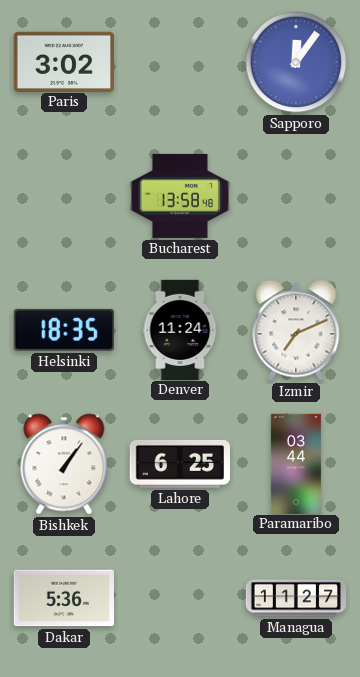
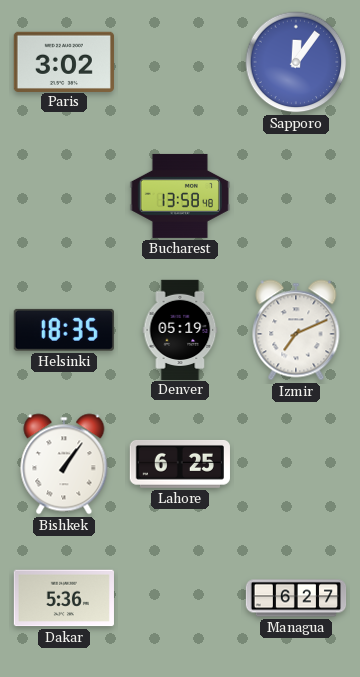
Denver: 11:24 -> 05:19 (180, 329)
Paramaribo: 03:44 -> none (296, 463)
Managua: 11:27 -> 6:27 (296, 598)
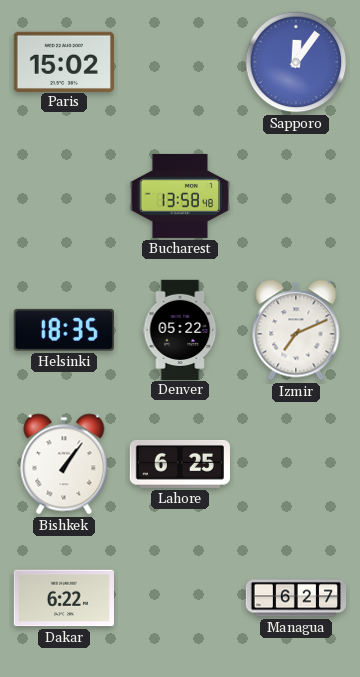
Paris: 3:02 -> 15:02 (64, 61)
Denver: 05:19 -> 05:22 (180, 329)
Dakar: 5:36 -> 6:22 (64, 598)
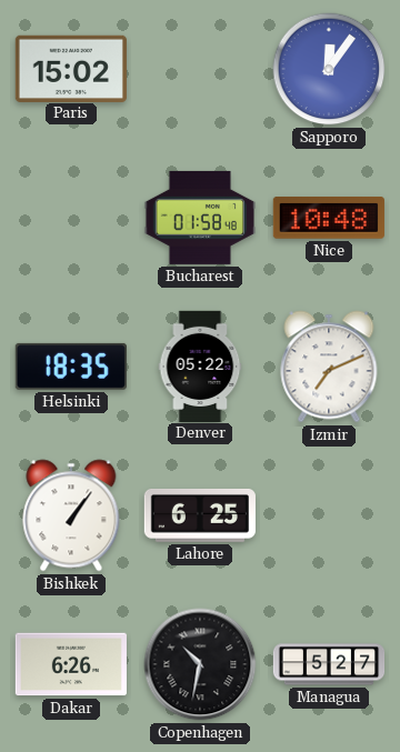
Bucharest: 13:58 -> 01:58 (199, 218)
Nice: none -> 10:48 (329, 219)
Dakar: 6:22 -> 6:26 (71, 664)
Copenhagen: none -> 10:32 (200, 664)
Managua: 6:27 -> 5:27 (329, 664)
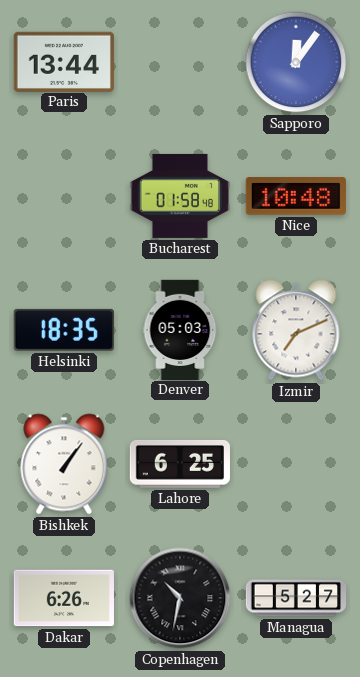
Paris: 15:02 -> 13:44 (64, 61)
Denver: 05:22 -> 05:03 (180, 329)
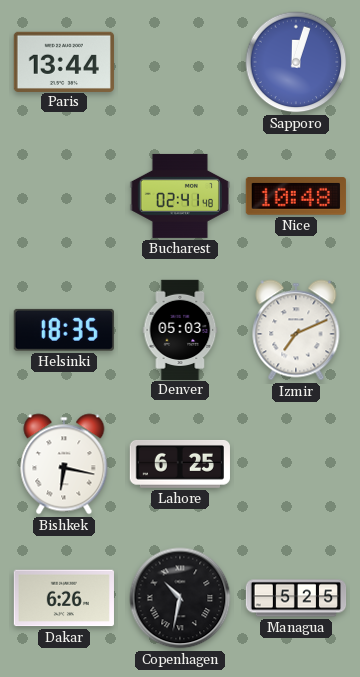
Sapporo: 12:06 -> 12:03 (296, 62)
Bucharest: 01:58 -> 02:41 (179, 196)
Bishkek: 1:06 -> 6:17 (64, 464)
Managua: 5:27 -> 5:25 (296, 598)
